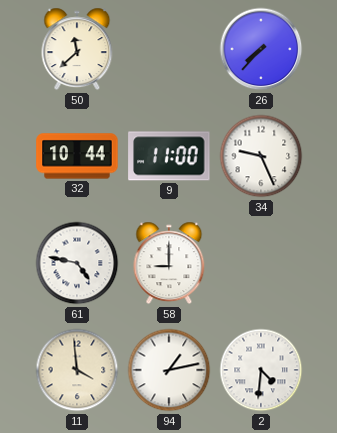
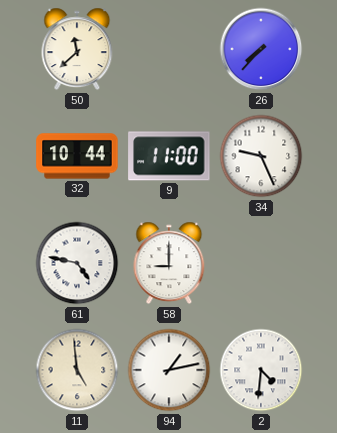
11: 3:59 -> 4:59 (77, 370)
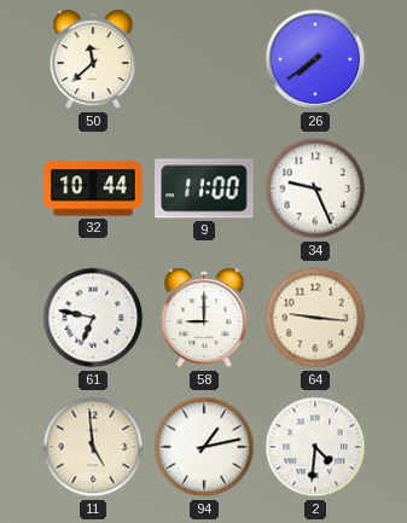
26: 7:37 -> 7:39 (315, 59)
61: 4:47 -> 6:47 (93, 318)
64: none -> 9:16 (315, 318)
